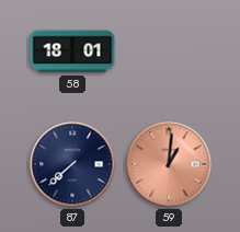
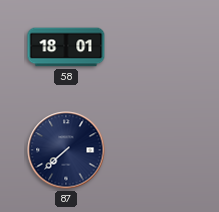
59: 1:01 -> none (169, 164)
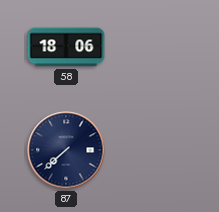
58: 18:01 -> 18:06 (66, 47)
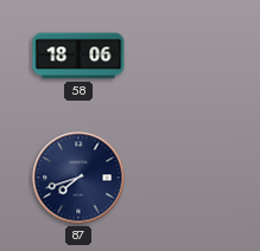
87: 7:38 -> 7:42 (78, 178)
